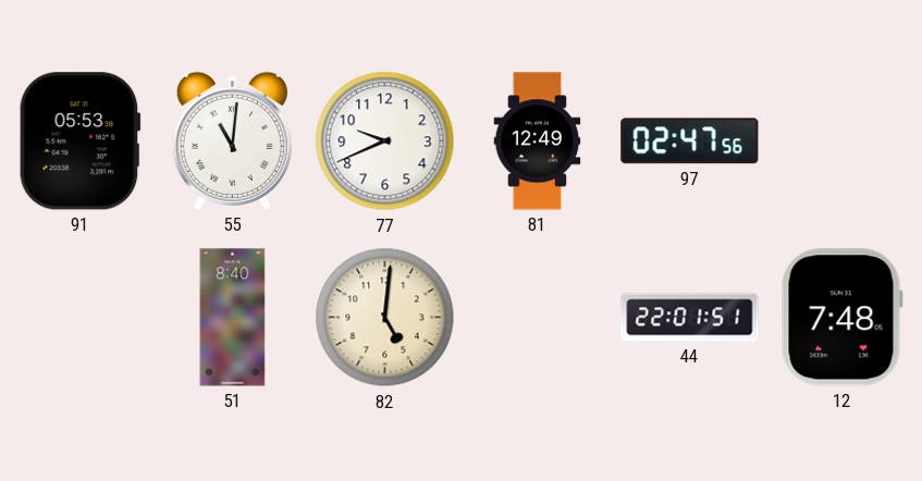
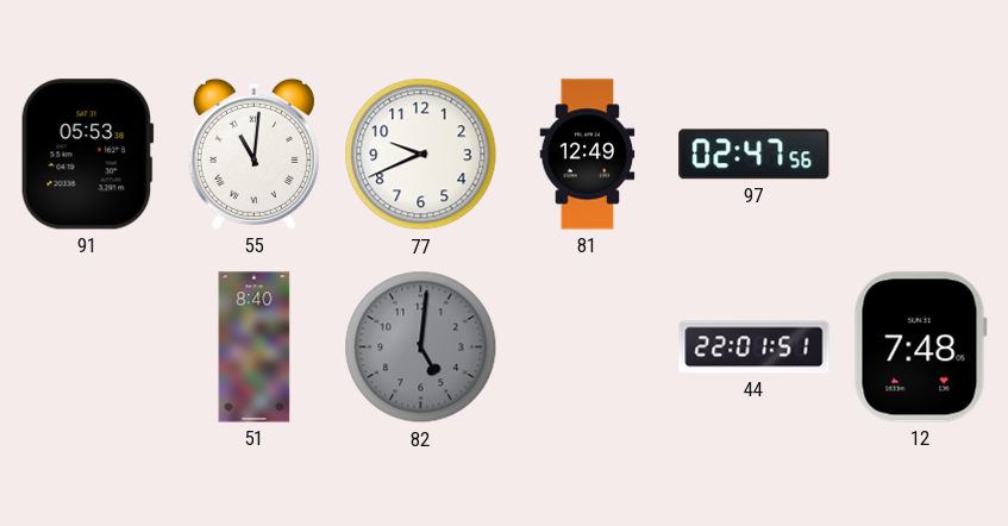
82 dial: cream -> grey (421, 347)
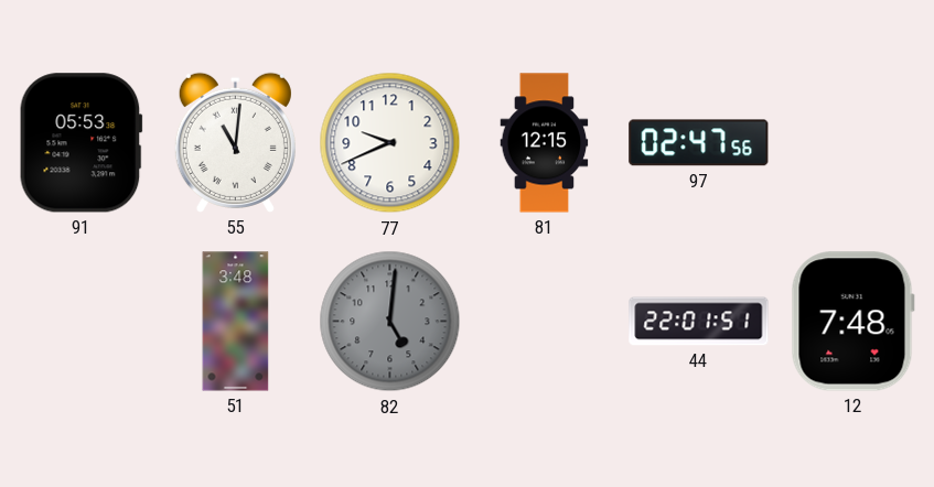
81: 12:49 -> 12:15 (545, 143)
51: 8:40 -> 3:48 (236, 322)
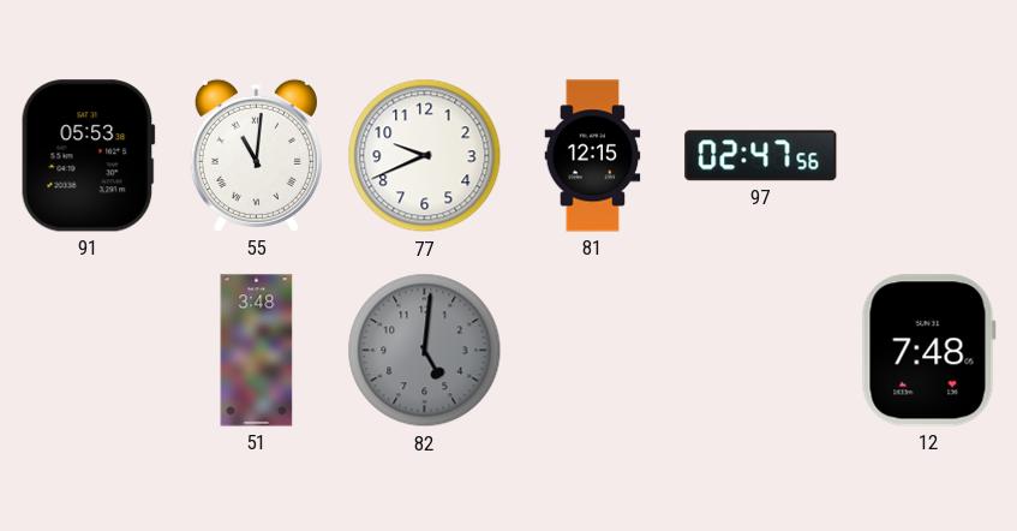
44: 22:01 -> none (699, 322)
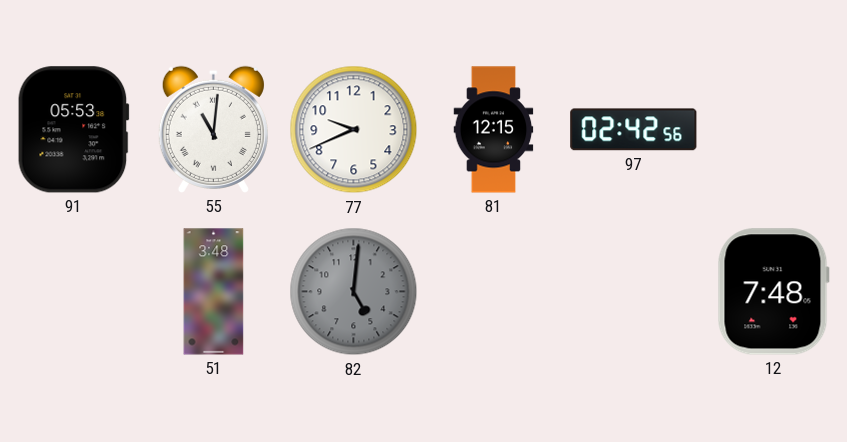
97: 02:47 -> 02:42 (634, 130)
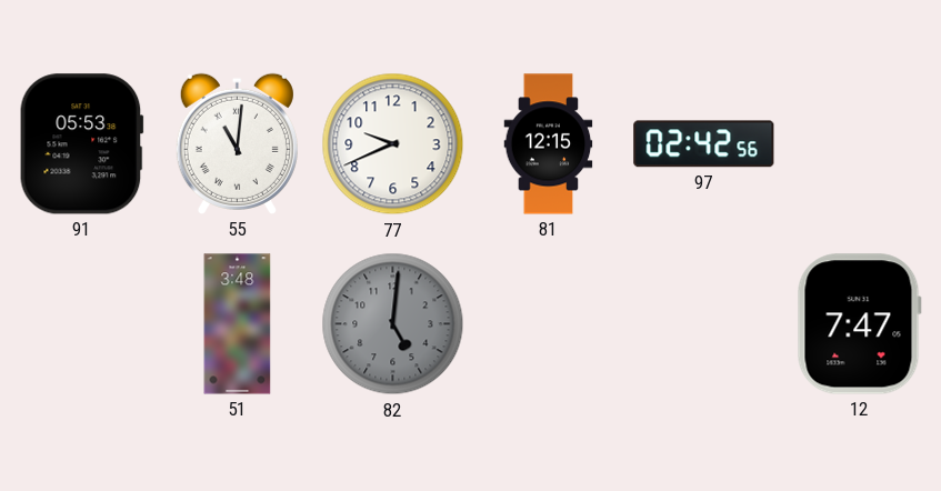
12: 7:48 -> 7:47 (859, 324)
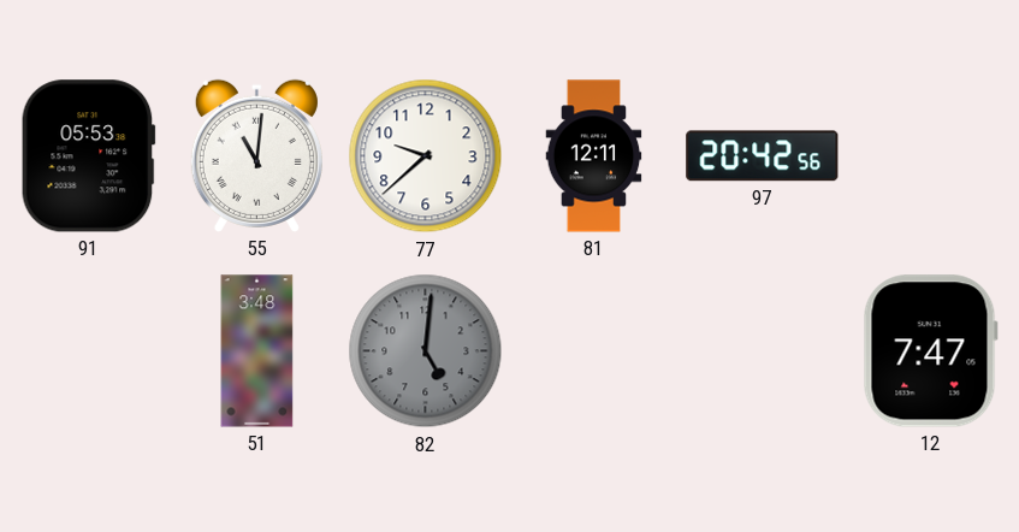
77: 9:41 -> 9:38 (426, 156)
81: 12:15 -> 12:11 (594, 156)
97: 02:42 -> 20:42 (763, 156)
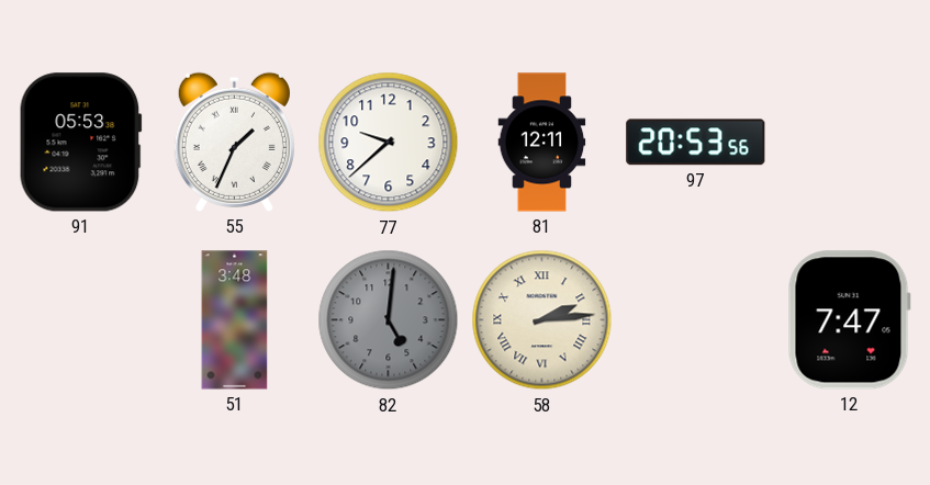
55: 11:01 -> 1:34 (234, 142)
97: 20:42 -> 20:53 (696, 143)
58: none -> 2:14 (542, 320)
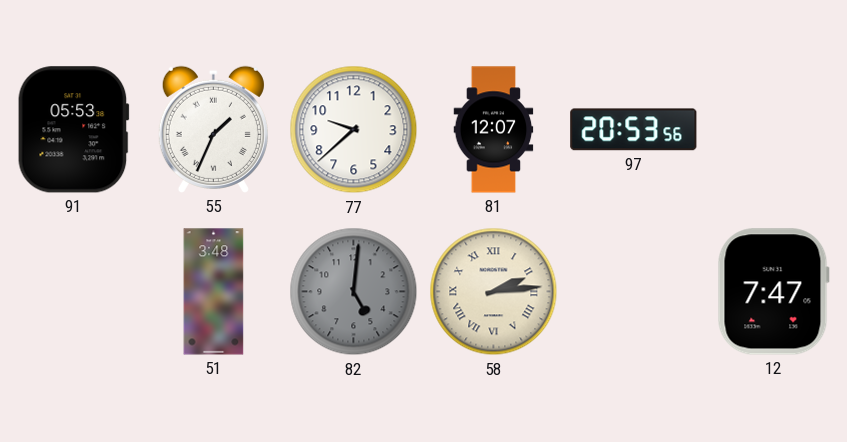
81: 12:11 -> 12:07 (494, 130)
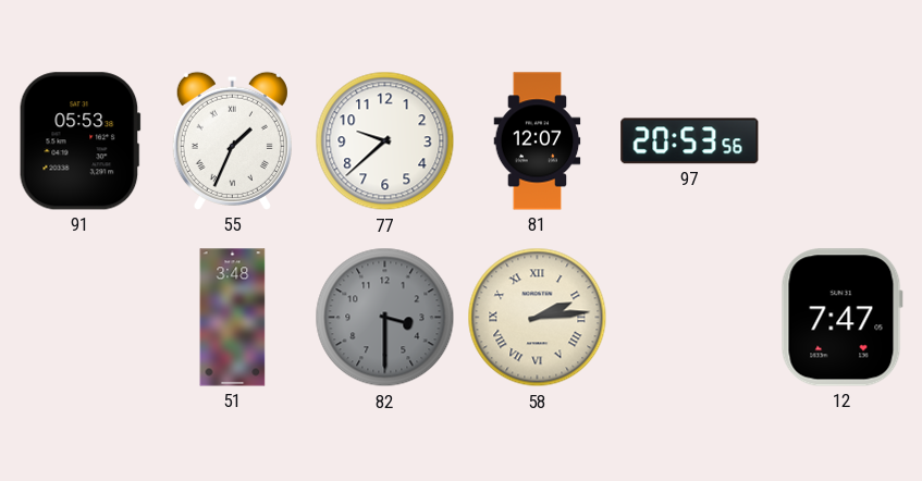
82: 5:01 -> 3:30 (385, 318)
